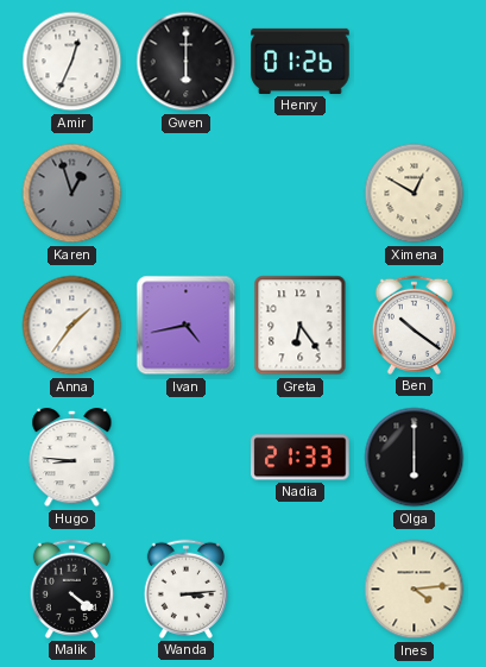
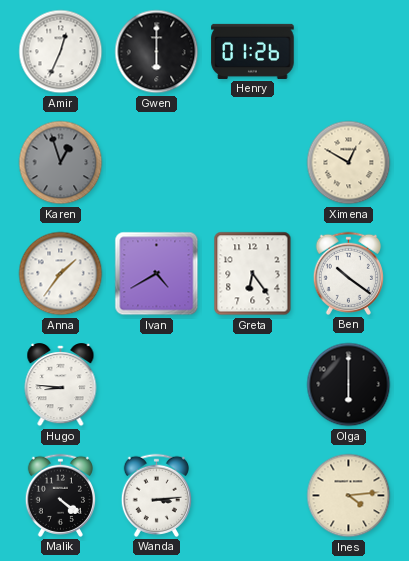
Ivan: 4:43 -> 4:40 (157, 274)
Nadia: 21:33 -> none (301, 458)
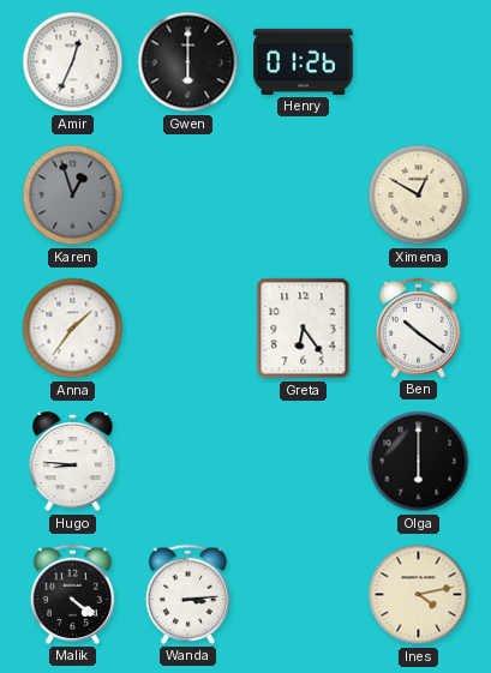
Ivan: 4:40 -> none (157, 274)
Ines: 4:14 -> 4:13 (419, 595)
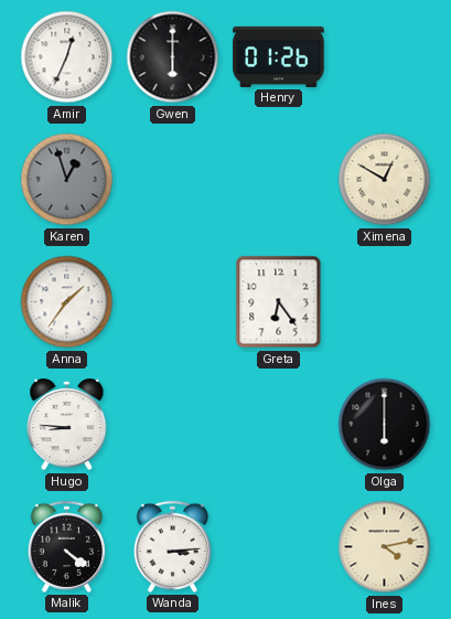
Ben: 10:21 -> none (418, 328)
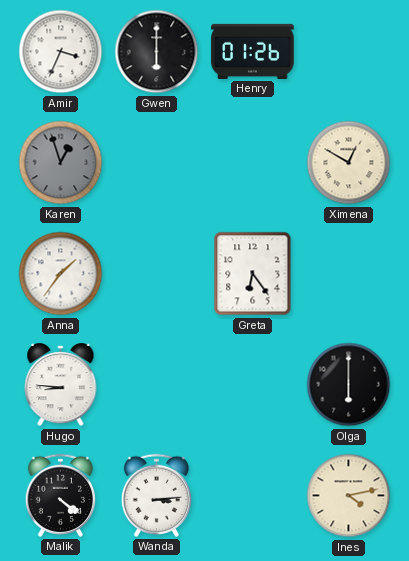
Amir: 12:34 -> 3:34 (61, 52)
